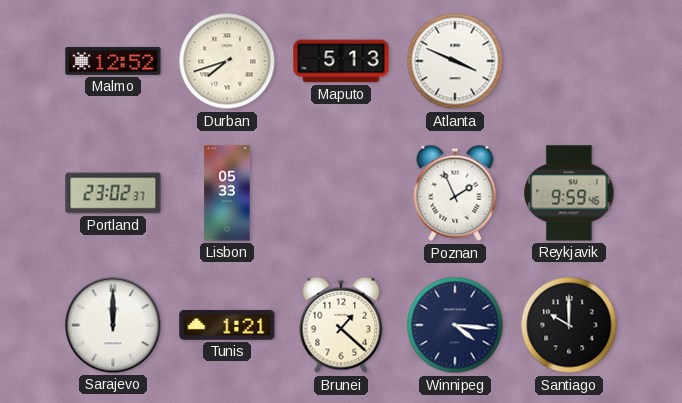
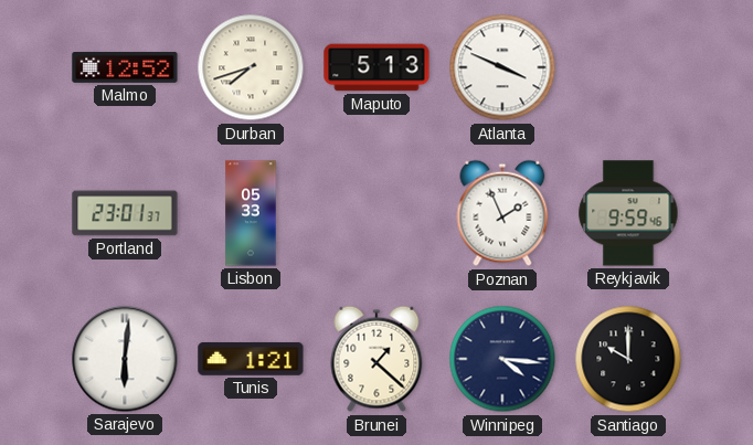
Portland: 23:02 -> 23:01 (125, 213)
Sarajevo: 12:00 -> 6:01 (125, 359)
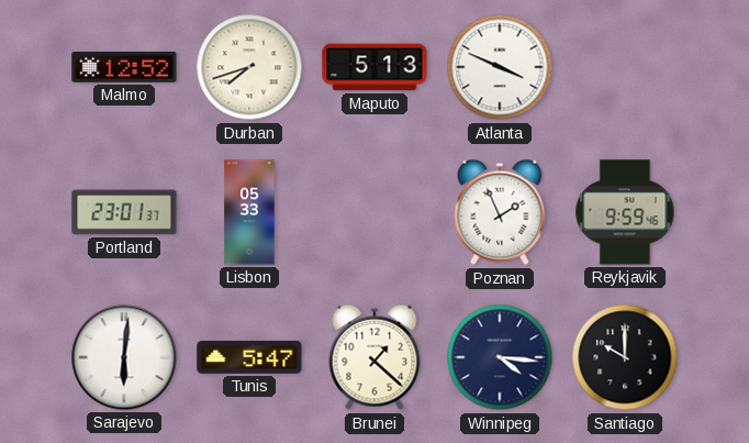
Tunis: 1:21 -> 5:47 (249, 357)
